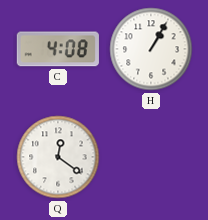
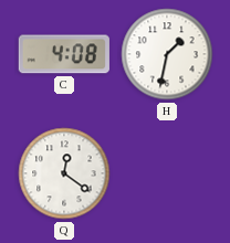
H: 1:05 -> 1:32 (167, 54)
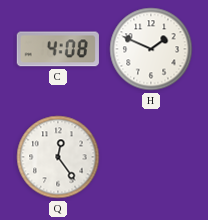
H: 1:32 -> 1:49 (151, 49)
Q: 12:21 -> 12:24 (58, 157)
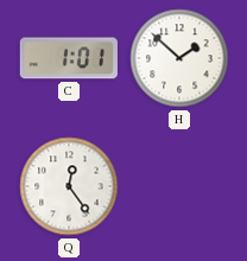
C: 4:08 -> 1:01 (69, 58)
H: 1:49 -> 1:52 (179, 58)
